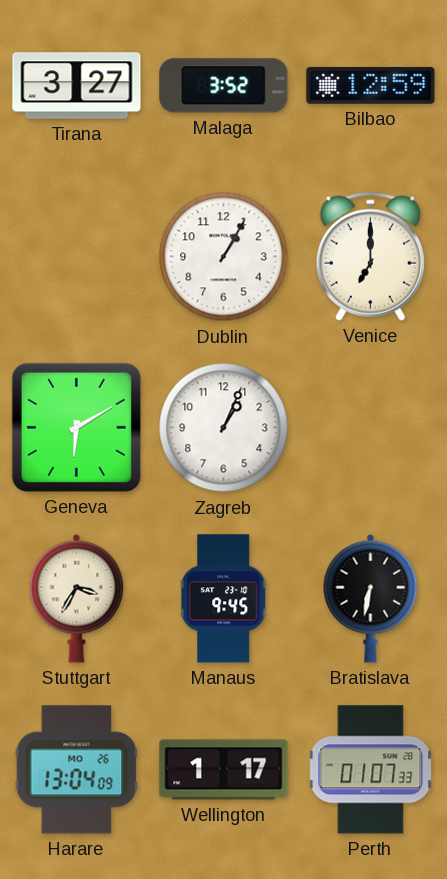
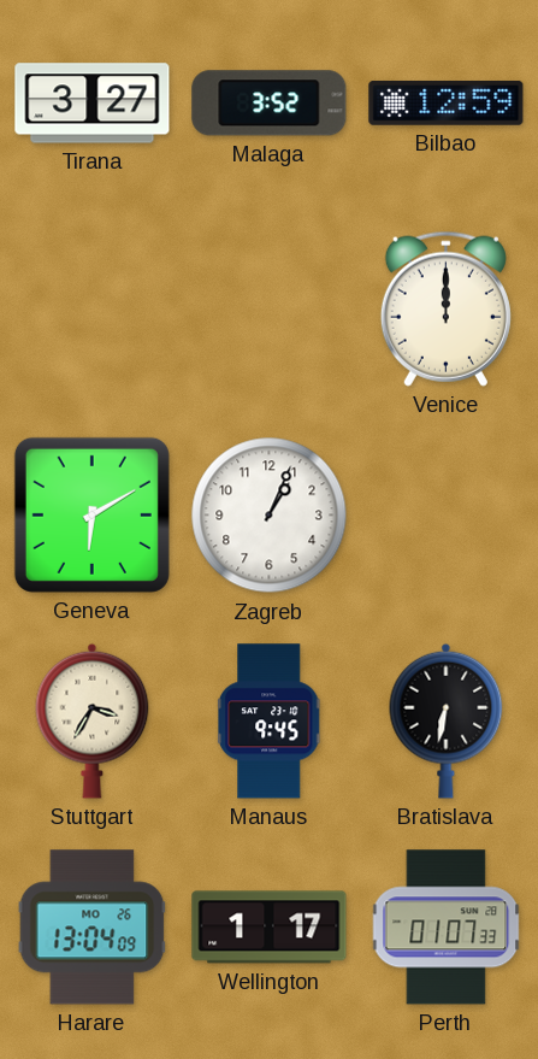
Dublin: 1:05 -> none (224, 257)
Venice: 7:00 -> 12:00 (445, 308)
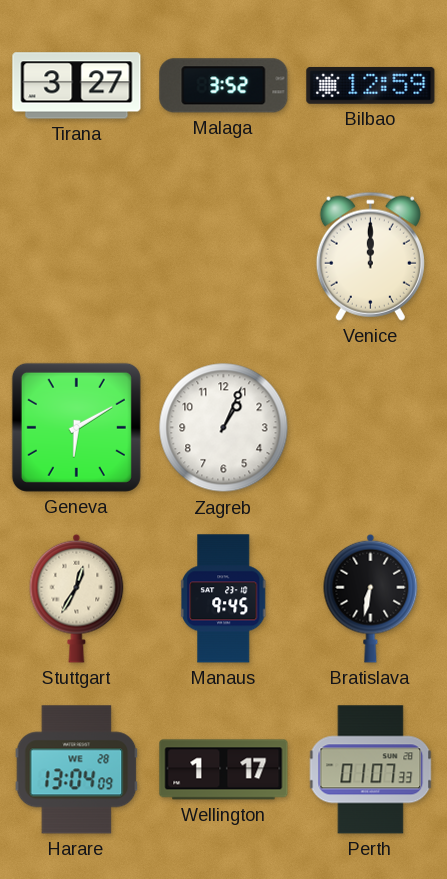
Stuttgart: 3:35 -> 12:35 (77, 598)
Harare date: MO 26 -> WE 28 (77, 770)
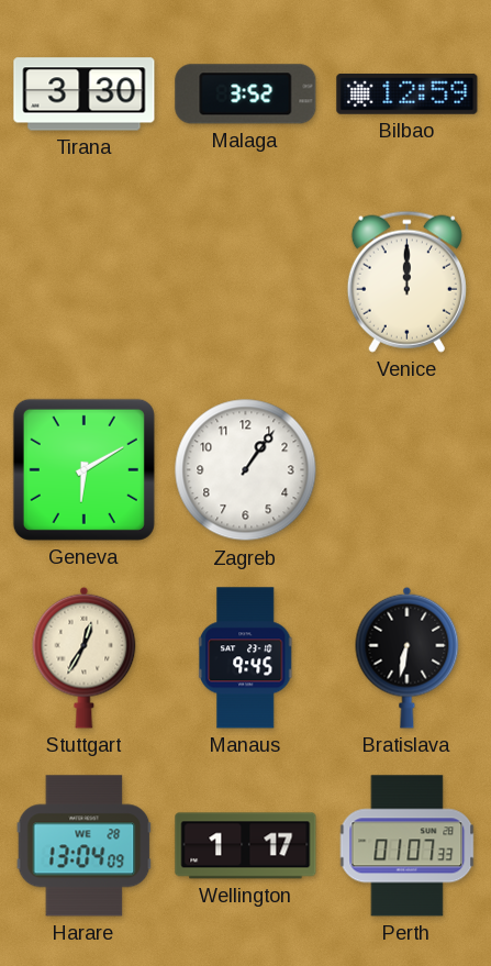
Tirana: 3:27 -> 3:30 (85, 95)
Zagreb: 1:04 -> 1:06 (246, 470)
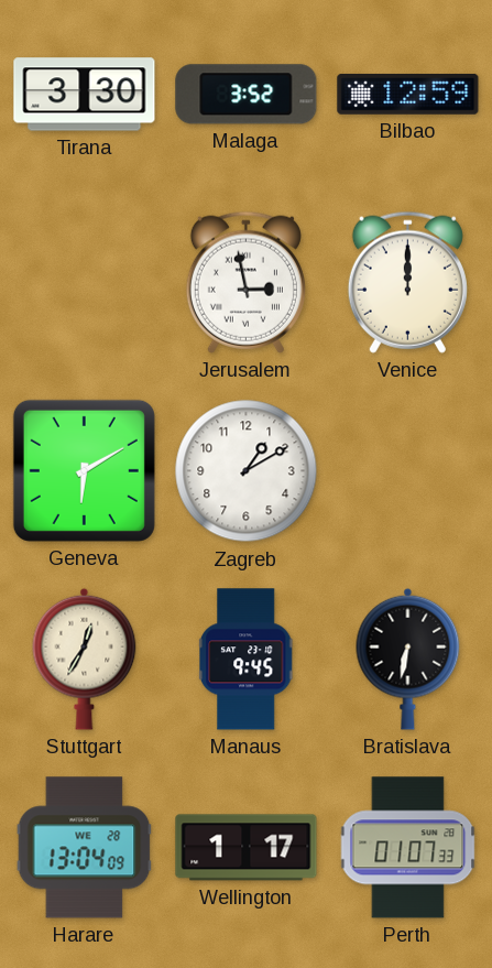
Jerusalem: none -> 2:58 (245, 282)
Zagreb: 1:06 -> 1:10 (247, 471)
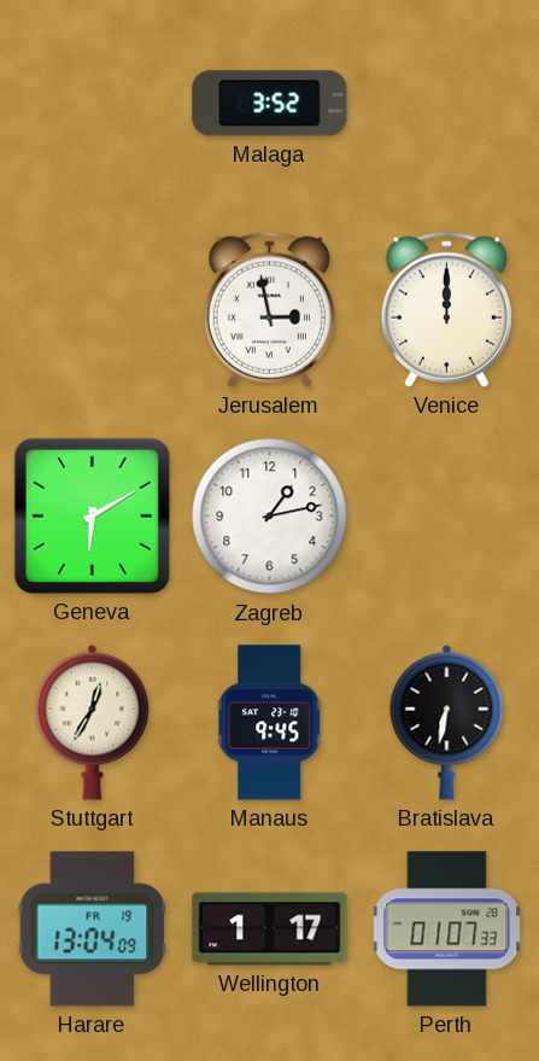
Tirana: 3:30 -> none (85, 95)
Bilbao: 12:59 -> none (408, 94)
Zagreb: 1:10 -> 1:13 (270, 517)
Harare date: WE 28 -> FR 19 (93, 929)
